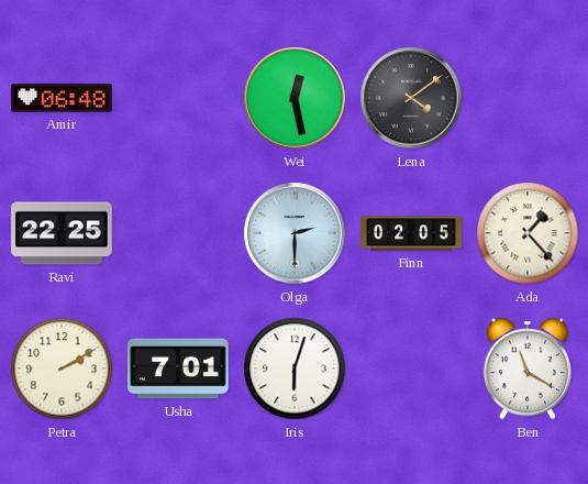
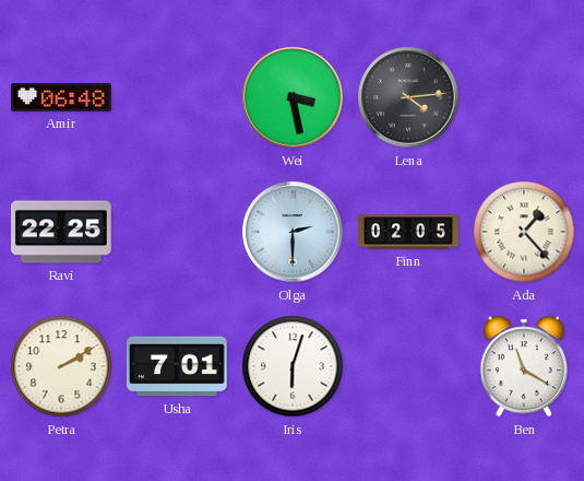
Wei: 12:28 -> 3:28 (293, 97)
Lena: 4:09 -> 4:14 (408, 97)
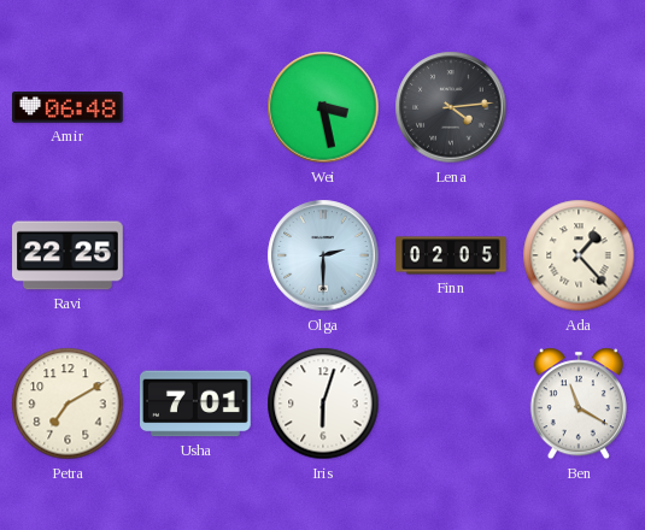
Petra: 2:10 -> 7:10 (68, 404)
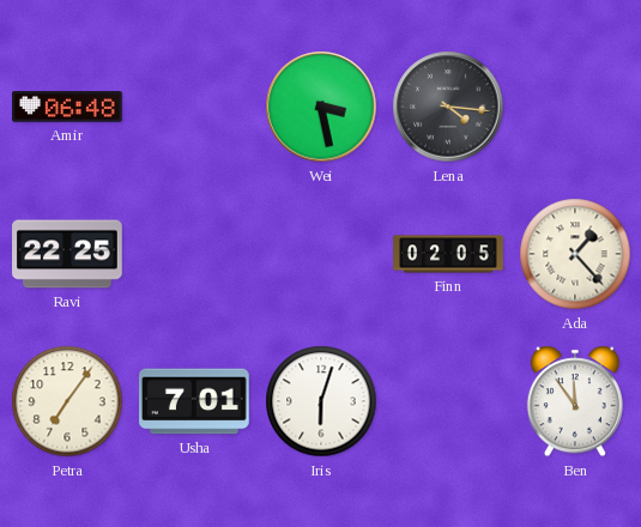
Lena: 4:14 -> 4:16 (448, 107)
Olga: 2:30 -> none (323, 255)
Petra: 7:10 -> 7:06 (67, 401)
Ben: 11:20 -> 11:54 (575, 401)
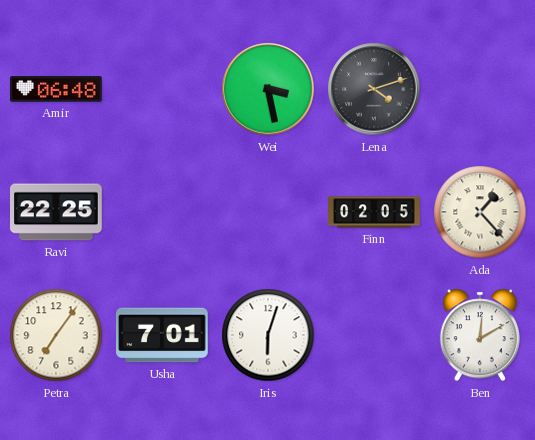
Lena: 4:16 -> 4:12 (374, 89)
Ben: 11:54 -> 12:10 (480, 335)
